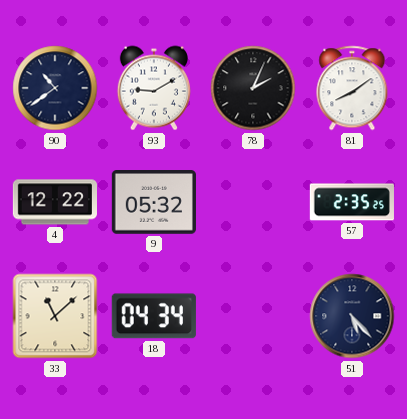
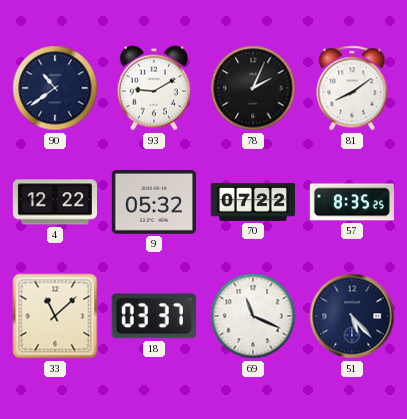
70: none -> 07:22 (252, 203)
57: 2:35 -> 8:35 (352, 202)
18: 04:34 -> 03:37 (154, 316)
69: none -> 11:19 (253, 316)
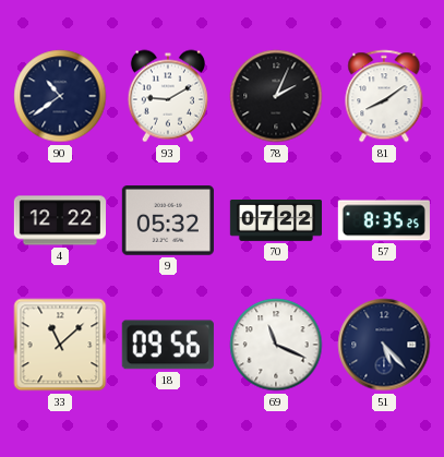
18: 03:37 -> 09:56 (168, 345)
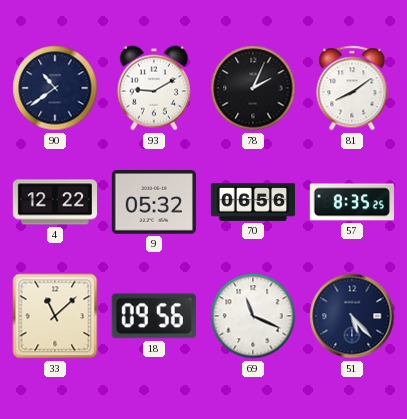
70: 07:22 -> 06:56 (252, 203)
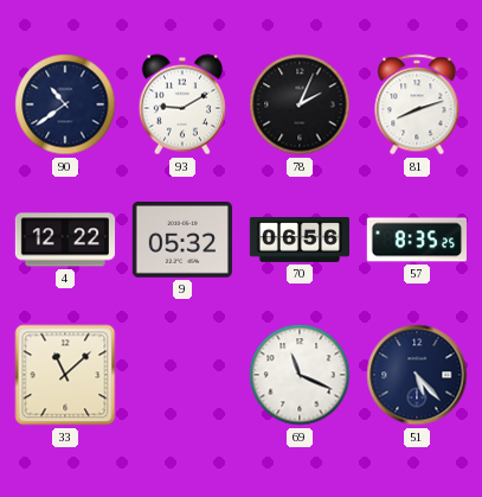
81: 8:09 -> 8:12 (417, 104)
18: 09:56 -> none (154, 316)
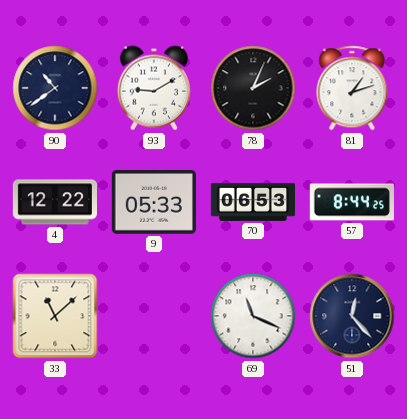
81: 8:12 -> 1:12 (352, 88)
9: 05:32 -> 05:33 (154, 203)
70: 06:56 -> 06:53 (252, 203)
57: 8:35 -> 8:44 (352, 202)
51: 5:23 -> 12:23 (352, 316)
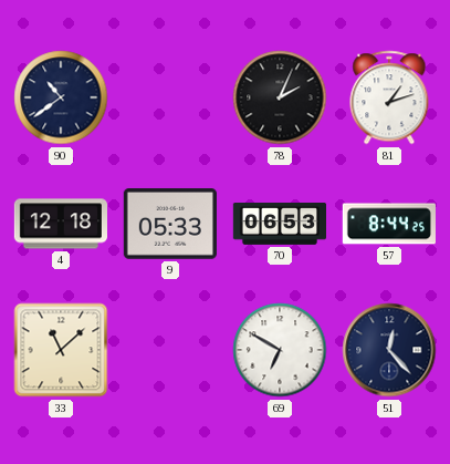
93: 9:10 -> none (154, 88)
4: 12:22 -> 12:18 (60, 224)
69: 11:19 -> 6:50 (280, 350)
